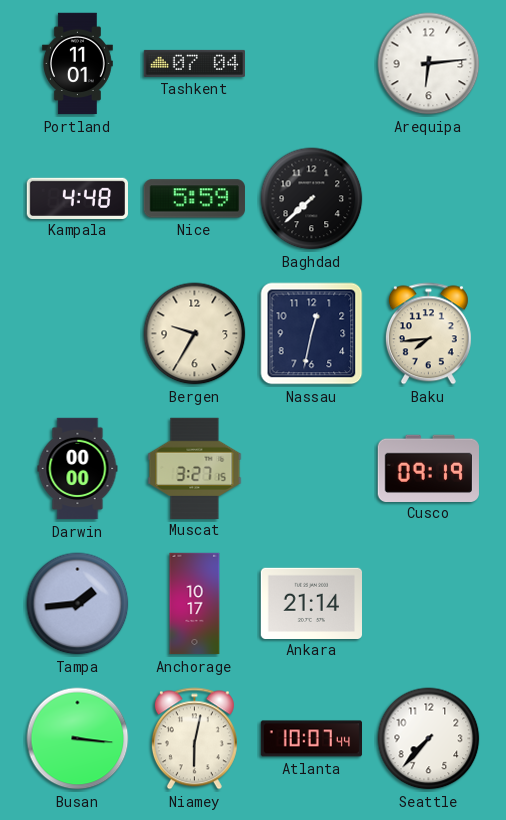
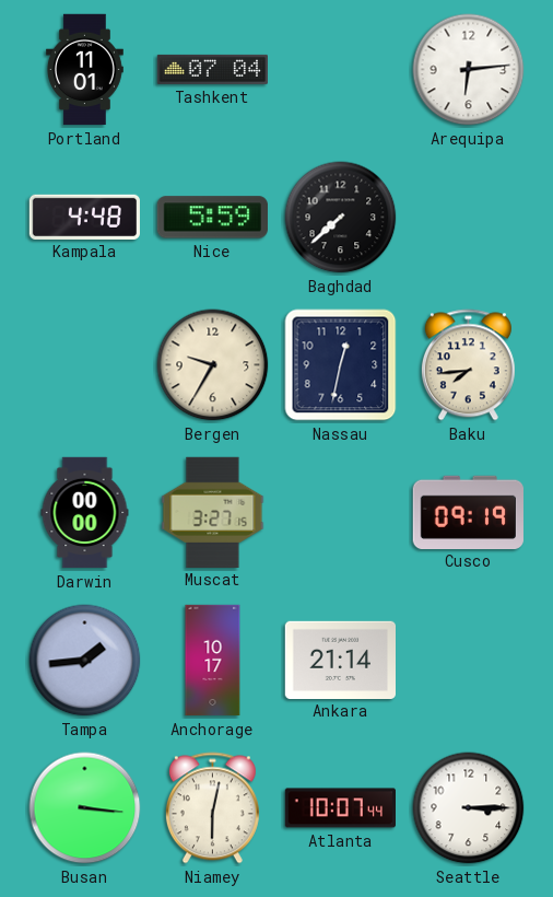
Seattle: 7:37 -> 3:15 (469, 808)
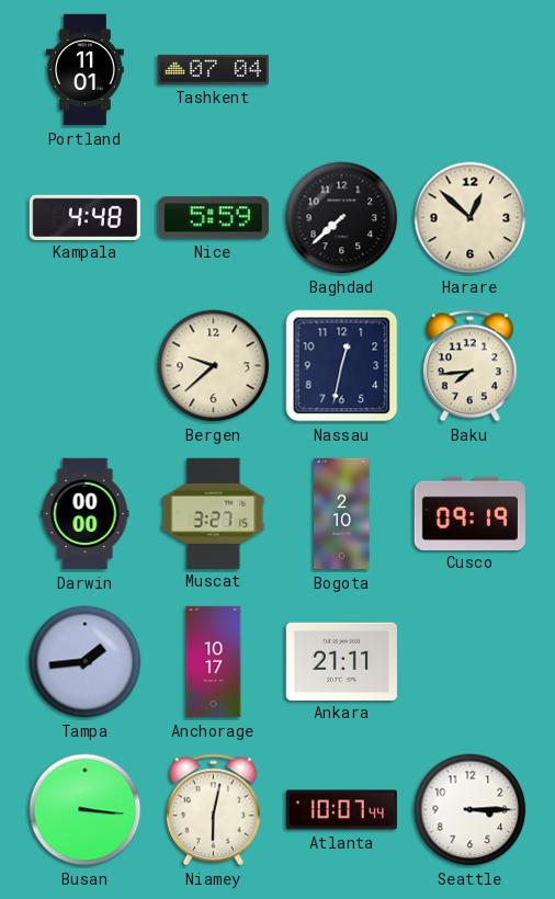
Arequipa: 6:14 -> none (469, 70)
Harare: none -> 12:52 (471, 218)
Bergen: 9:35 -> 9:38 (214, 366)
Bogota: none -> 2:10 (342, 514)
Ankara: 21:14 -> 21:11 (341, 661)
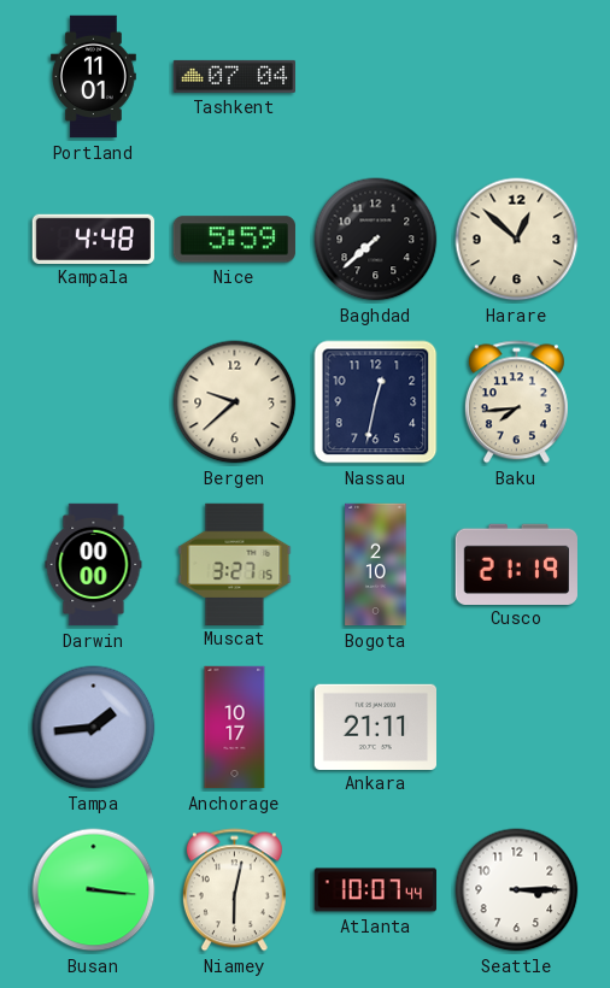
Cusco: 09:19 -> 21:19 (516, 564)
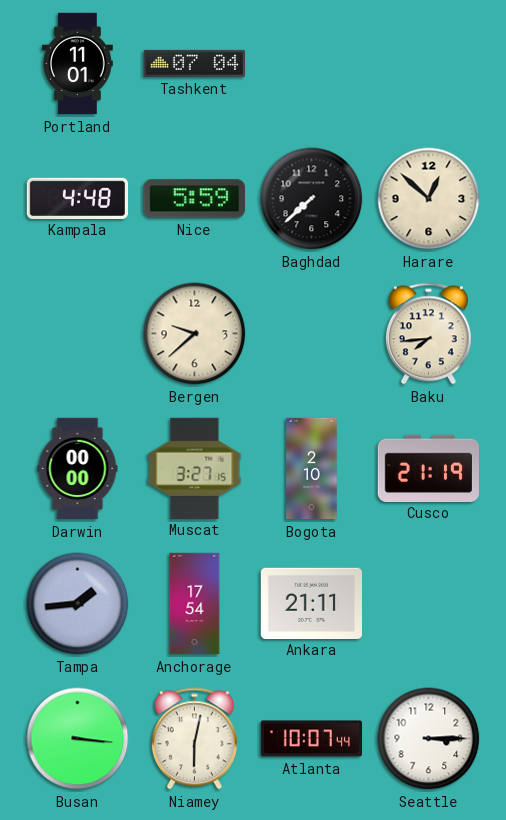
Nassau: 12:32 -> none (376, 402)
Anchorage: 10:17 -> 17:54 (195, 604)
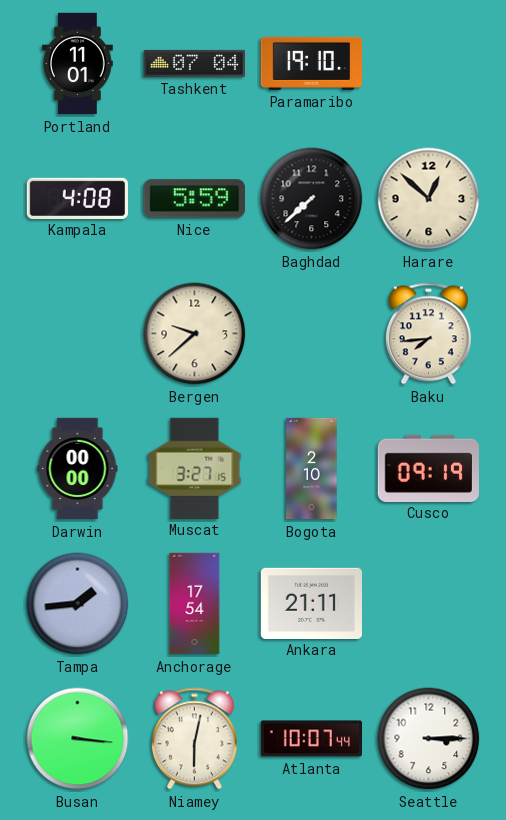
Paramaribo: none -> 19:10 (312, 63)
Kampala: 4:48 -> 4:08 (77, 198)
Cusco: 21:19 -> 09:19 (428, 468)
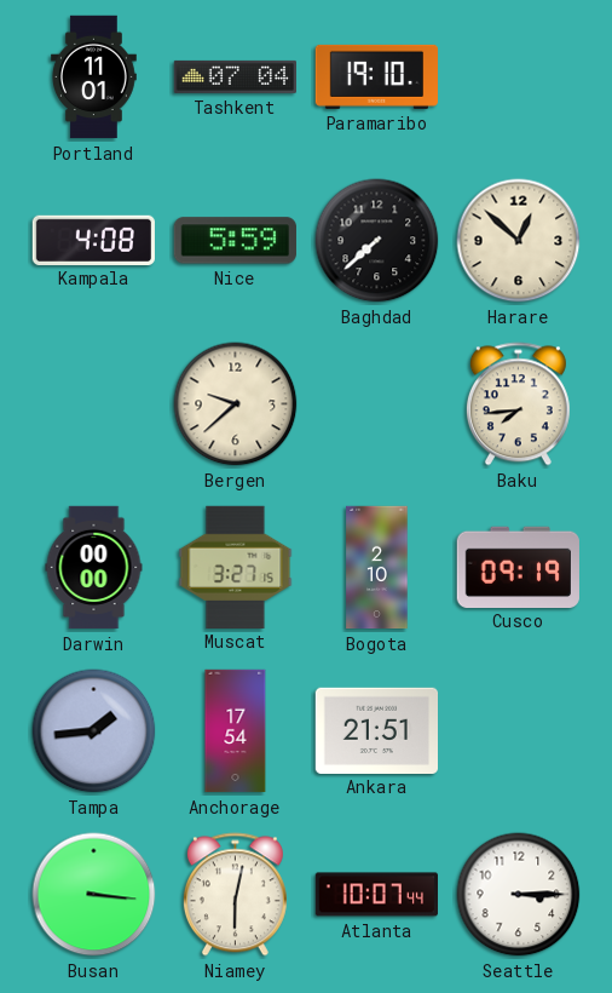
Ankara: 21:11 -> 21:51 (376, 730)
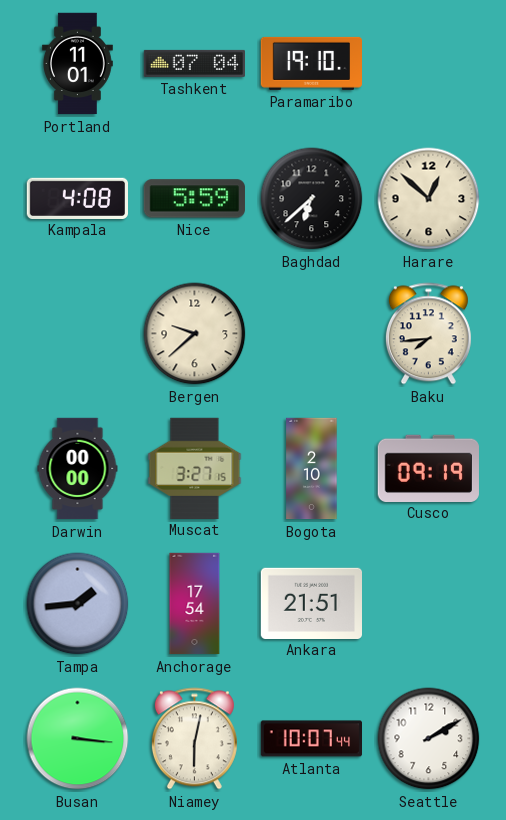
Baghdad: 7:38 -> 6:38 (312, 199)
Seattle: 3:15 -> 2:10 (429, 739)
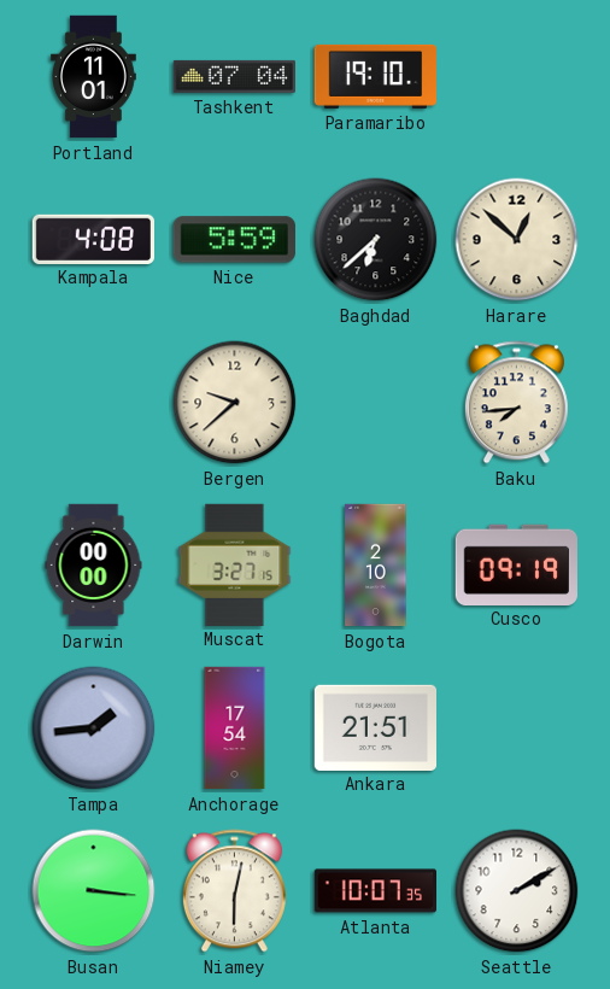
Atlanta: 10:07:44 -> 10:07:35 (375, 891)
